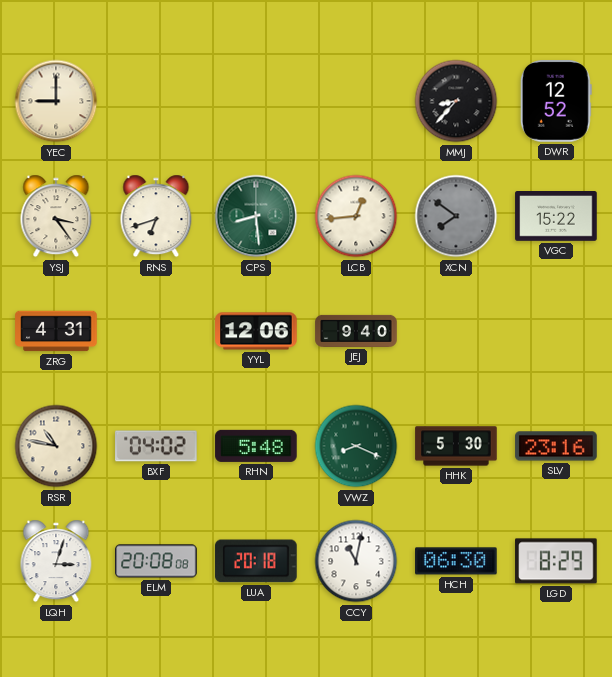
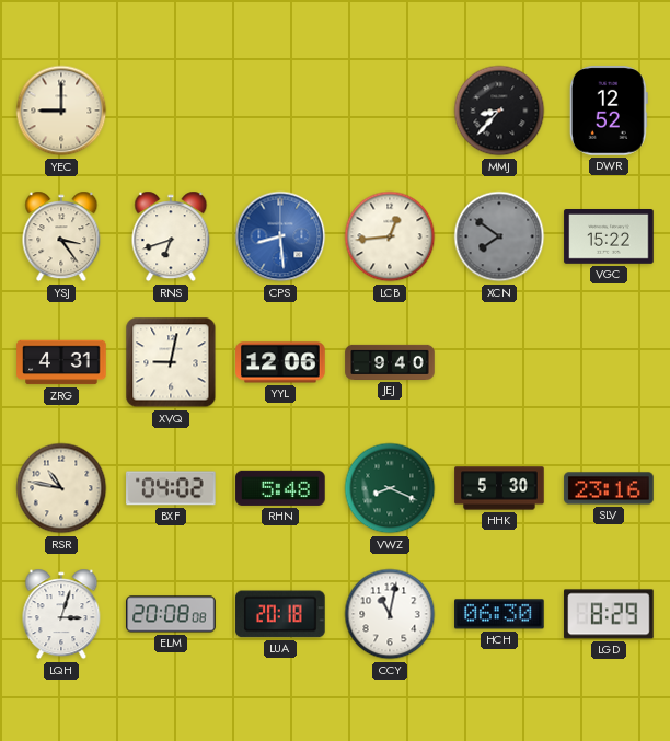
CPS dial: green -> blue (280, 236)
XVQ: none -> 9:02 (171, 362)
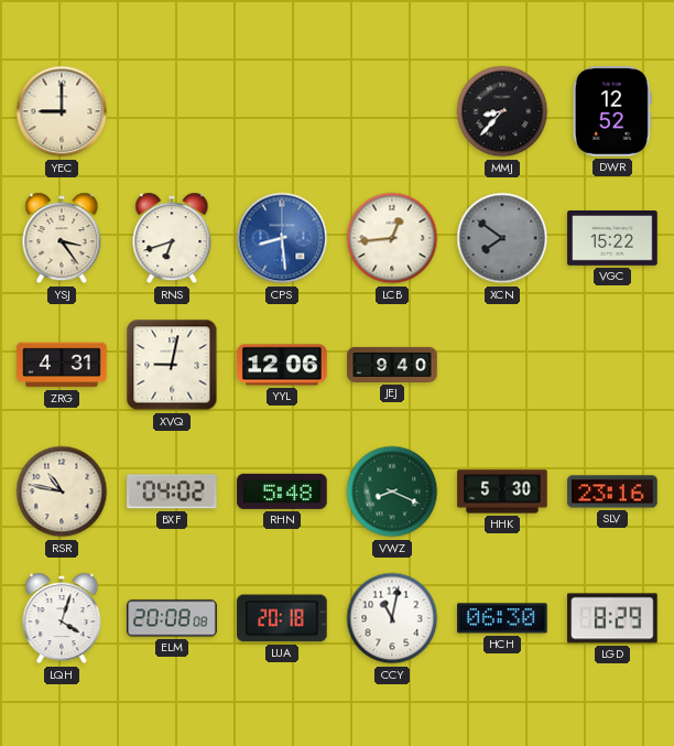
LQH: 3:03 -> 4:03 (62, 618)
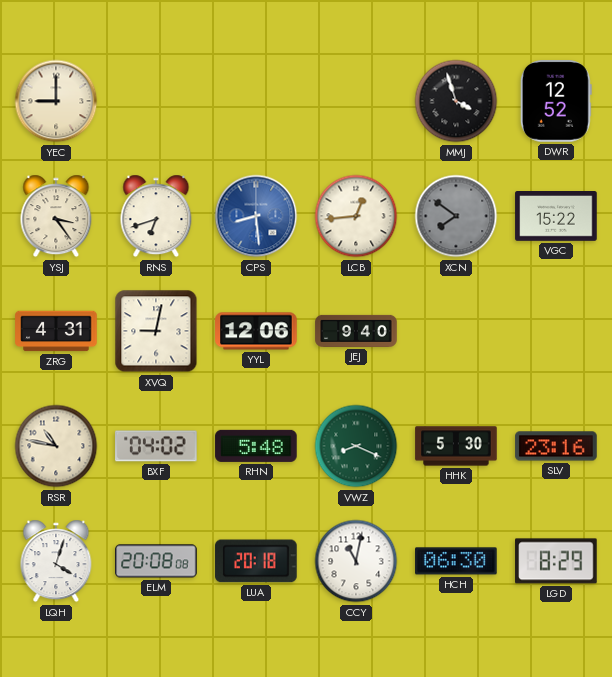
MMJ: 8:37 -> 3:57 (456, 101)
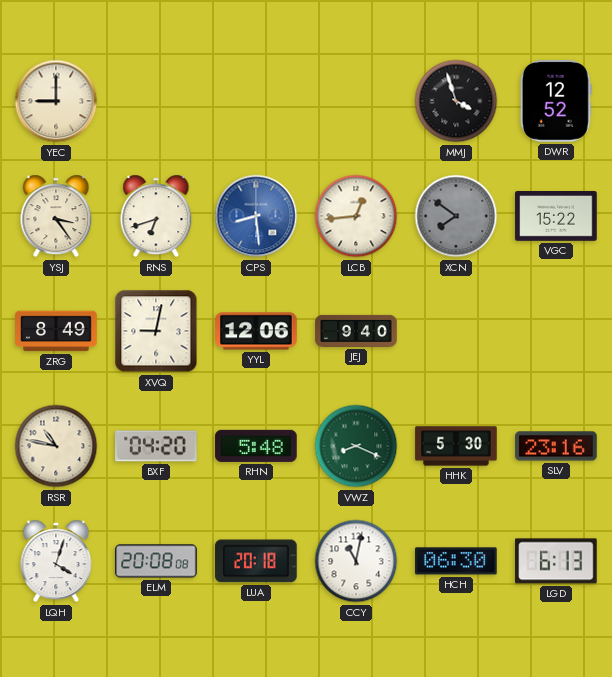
ZRG: 4:31 -> 8:49 (56, 331)
BXF: 04:02 -> 04:20 (156, 446)
LGD: 8:29 -> 6:13 (556, 561)
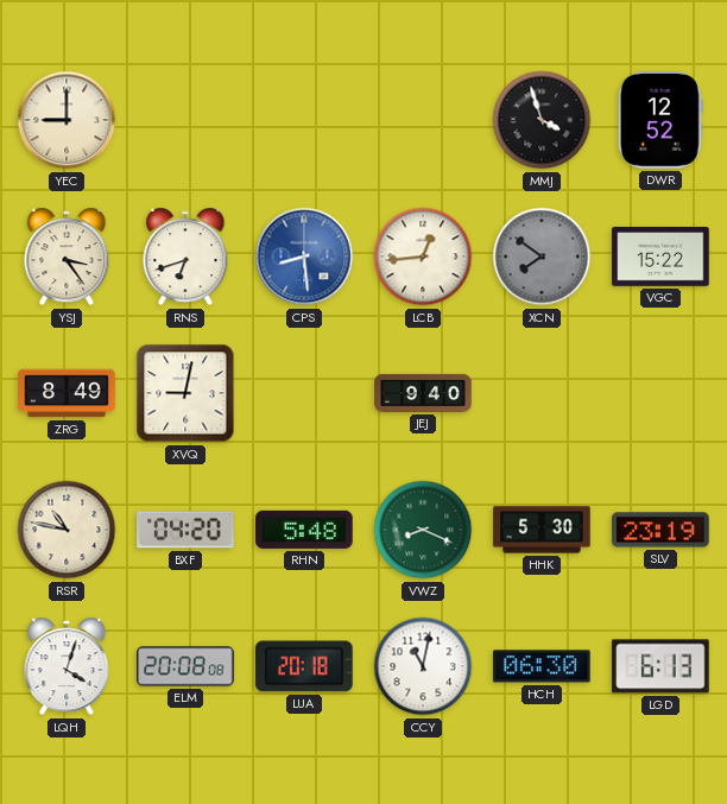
YYL: 12:06 -> none (256, 331)
SLV: 23:16 -> 23:19 (660, 530)
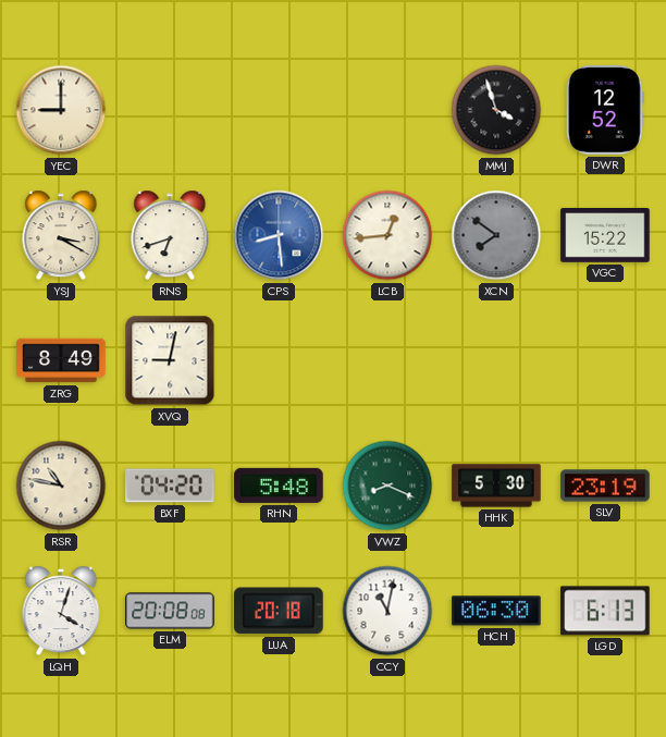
YSJ: 3:24 -> 3:20 (61, 235)
JEJ: 9:40 -> none (423, 393)
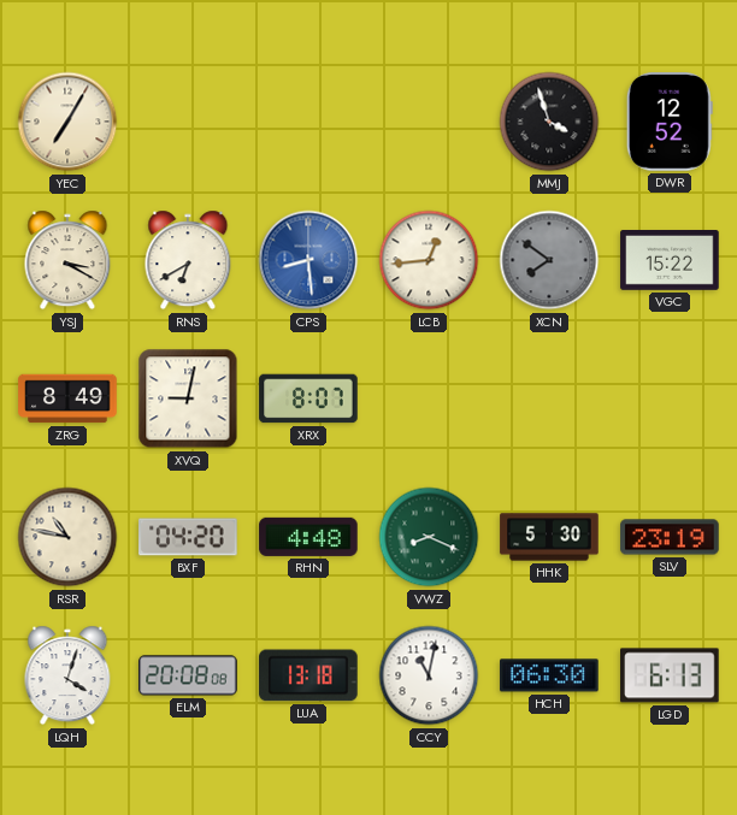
YEC: 9:00 -> 7:05 (67, 122)
RNS: 6:42 -> 6:40 (188, 260)
XRX: none -> 8:07 (308, 398)
RHN: 5:48 -> 4:48 (308, 537)
LUA: 20:18 -> 13:18 (308, 675)
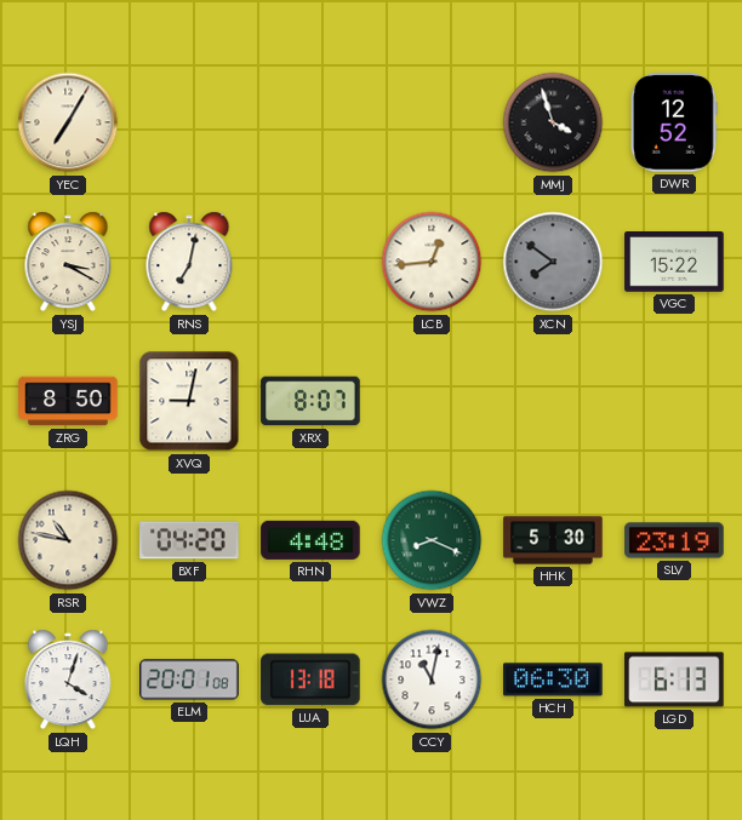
RNS: 6:40 -> 7:02 (189, 262)
CPS: 8:29 -> none (308, 260)
ZRG: 8:49 -> 8:50 (68, 401)
ELM: 20:08 -> 20:01 (189, 679)
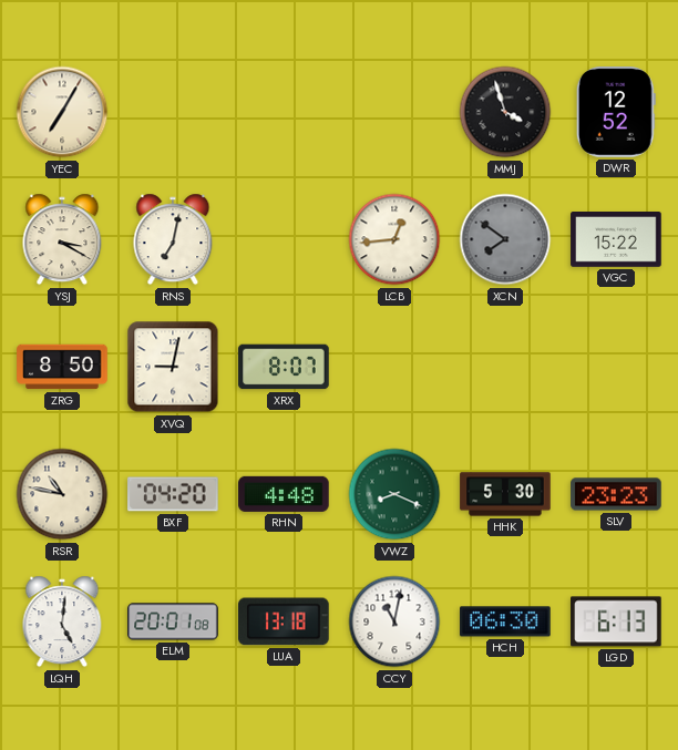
SLV: 23:19 -> 23:23 (616, 494)
LQH: 4:03 -> 5:01 (62, 621)
